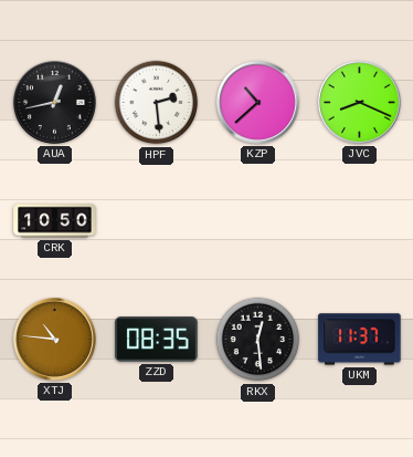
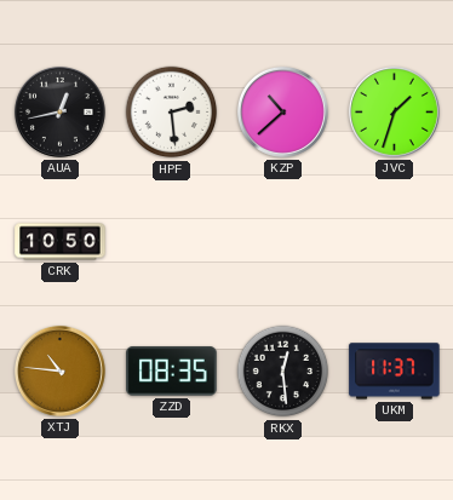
JVC: 8:19 -> 1:33 (394, 111)
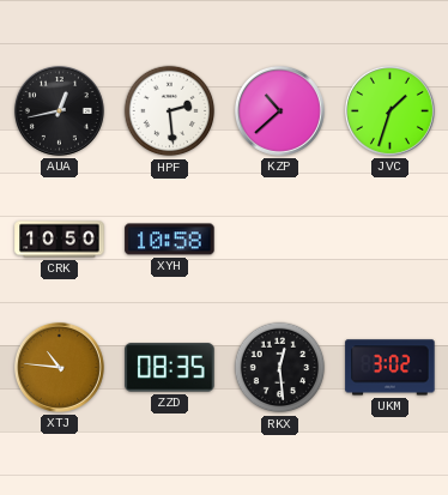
XYH: none -> 10:58 (170, 240)
UKM: 11:37 -> 3:02 (391, 368)
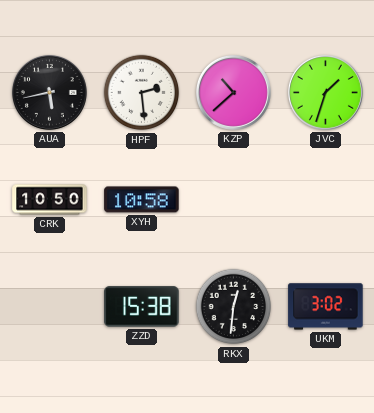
AUA: 12:43 -> 5:43 (49, 92)
XTJ: 10:46 -> none (59, 367)
ZZD: 08:35 -> 15:38 (142, 307)
RKX: 12:29 -> 12:31 (234, 307)
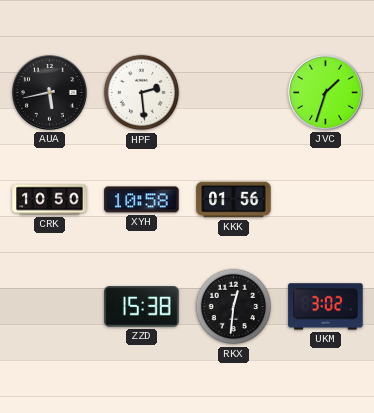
KZP: 10:38 -> none (233, 92)
KKK: none -> 01:56 (234, 200)
